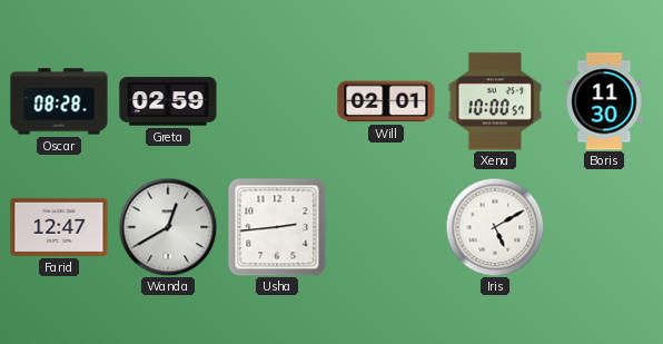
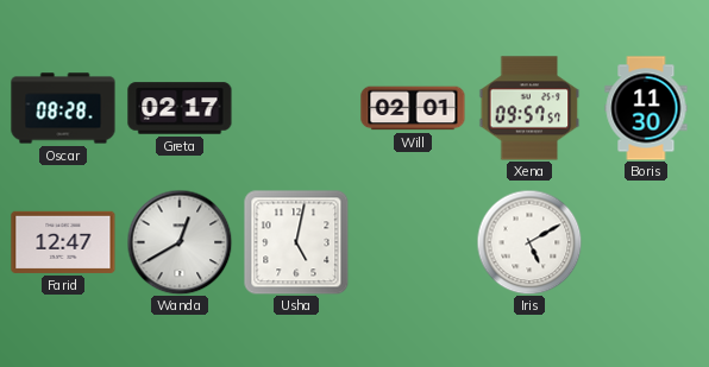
Greta: 02:59 -> 02:17 (180, 108)
Xena: 10:00 -> 09:57 (529, 108)
Usha: 2:44 -> 5:02 (296, 242)
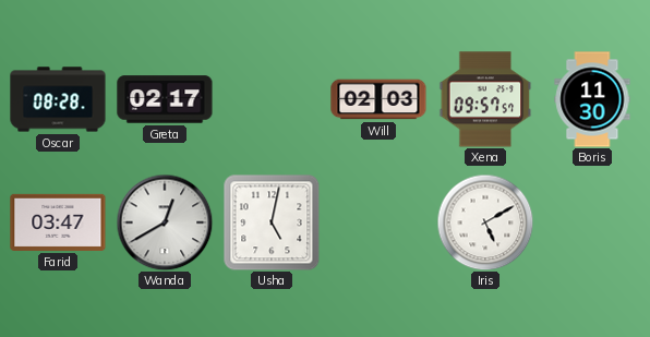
Will: 02:01 -> 02:03 (378, 99)
Farid: 12:47 -> 03:47 (58, 222)
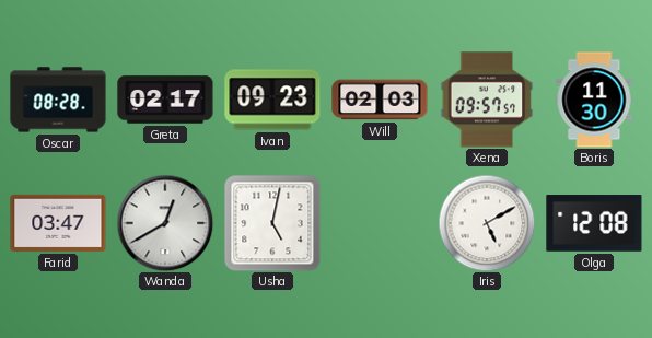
Ivan: none -> 09:23 (272, 100)
Olga: none -> 12:08 (594, 223)
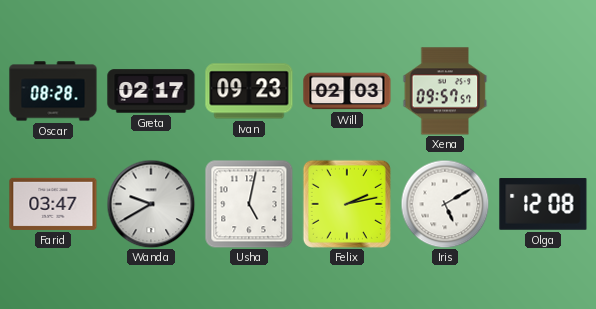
Boris: 11:30 -> none (594, 100)
Wanda: 12:40 -> 9:40 (151, 204)
Felix: none -> 2:13 (347, 204)
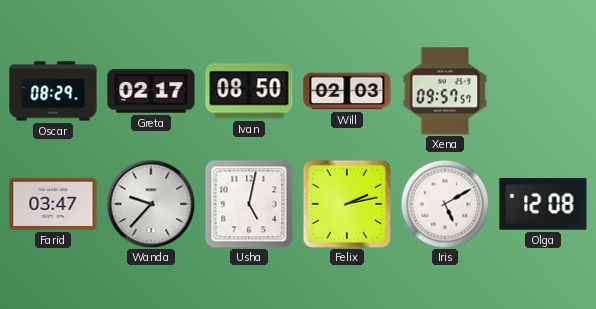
Oscar: 08:28 -> 08:29 (53, 91)
Ivan: 09:23 -> 08:50 (249, 91)
Wanda: 9:40 -> 9:37 (151, 204)
